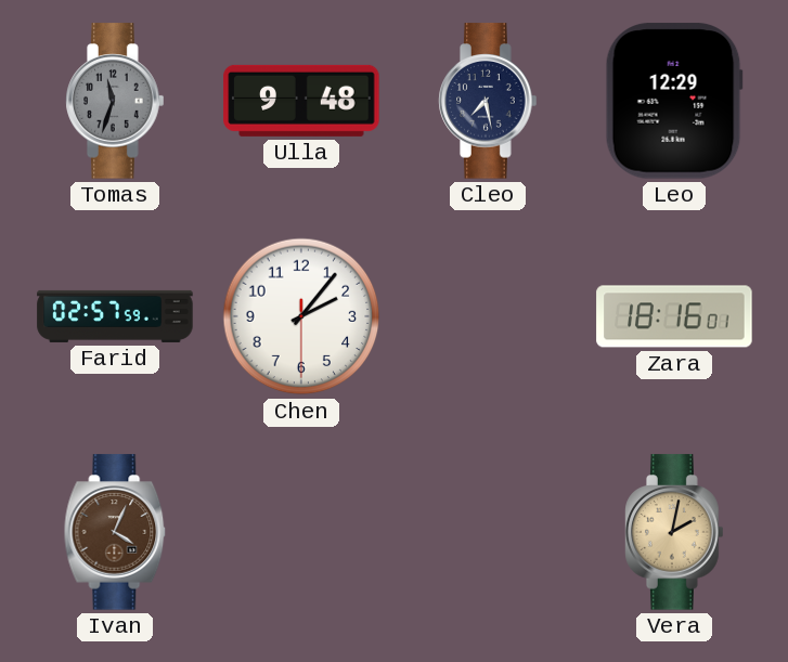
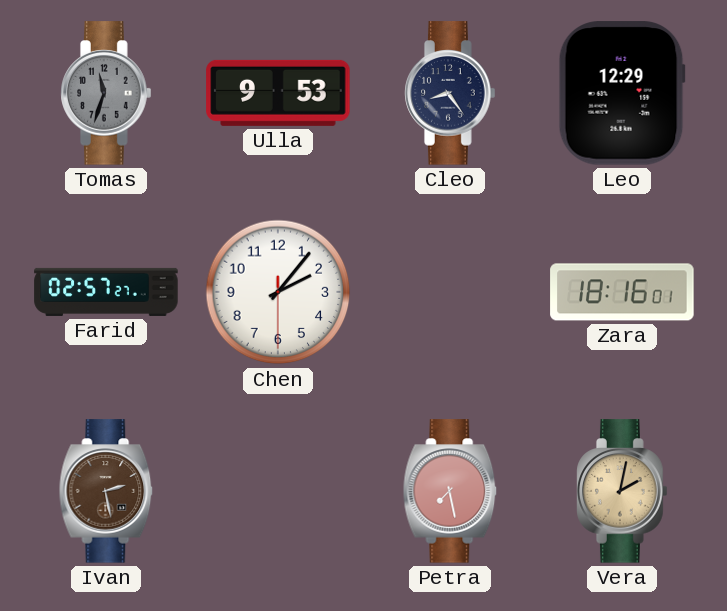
Ulla: 9:48 -> 9:53 (278, 93)
Cleo: 7:28 -> 8:24 (450, 93)
Farid: 02:57:59 -> 02:57:27 (106, 292)
Ivan: 4:04 -> 2:28 (106, 491)
Petra: none -> 7:28 (450, 491)
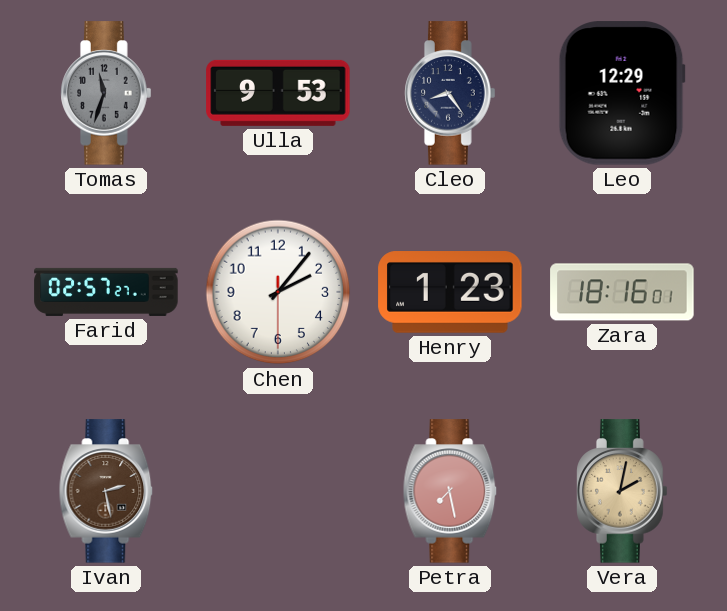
Henry: none -> 1:23 (450, 292)
